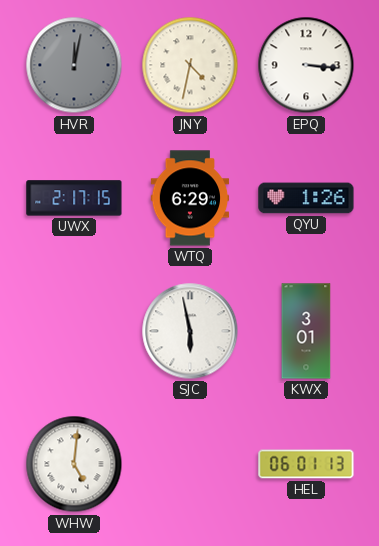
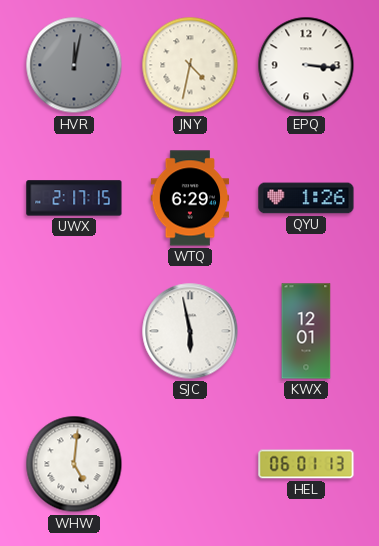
KWX: 3:01 -> 12:01 (306, 331)
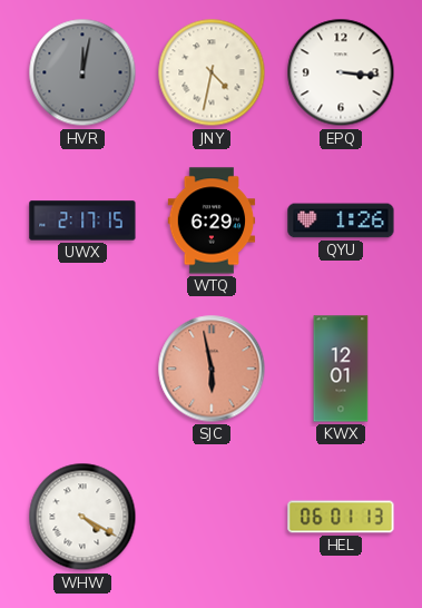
SJC dial: white -> salmon (212, 369)
WHW: 5:01 -> 4:20 (82, 517)
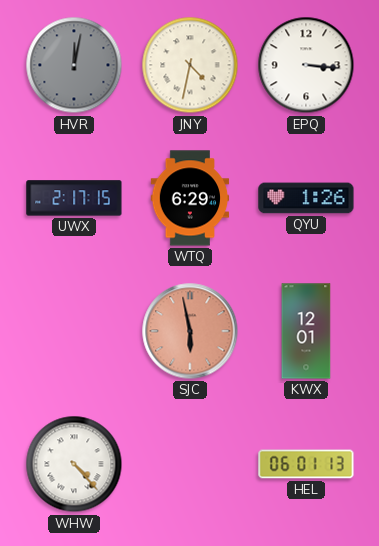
WHW: 4:20 -> 4:23 (74, 464)
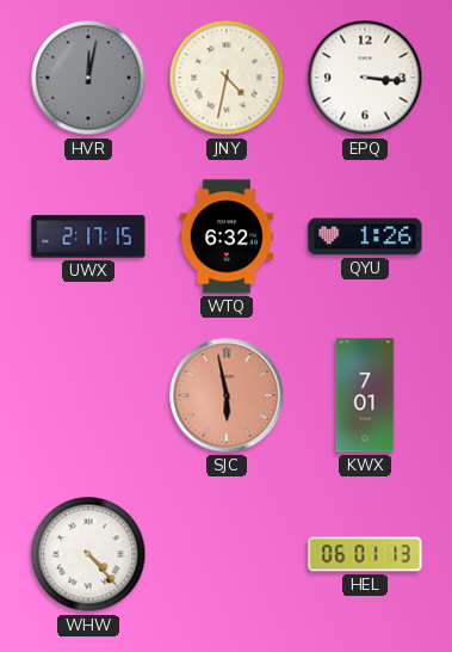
WTQ: 6:29 -> 6:32 (227, 236)
KWX: 12:01 -> 7:01 (365, 395)
